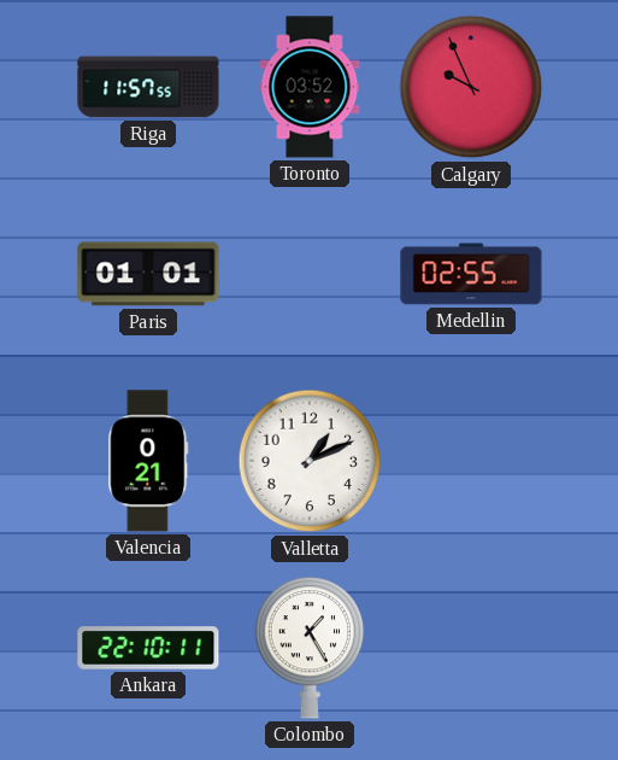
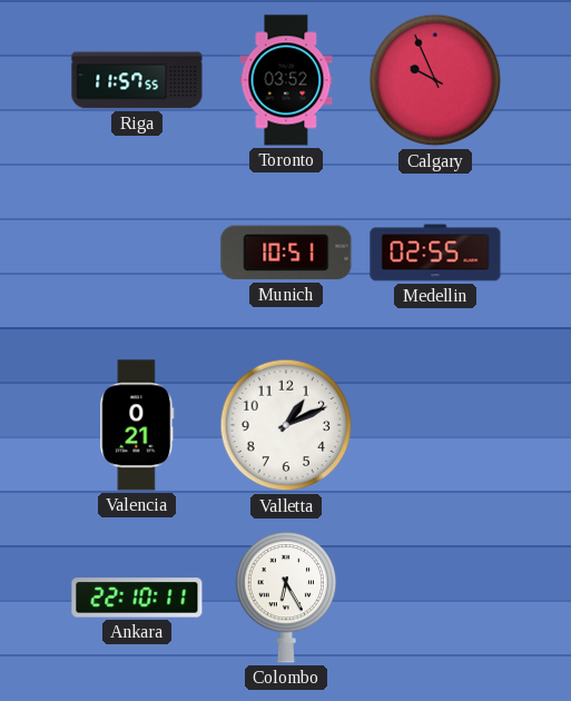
Paris: 01:01 -> none (148, 274)
Munich: none -> 10:51 (286, 253)
Colombo: 1:25 -> 6:25 (286, 598)
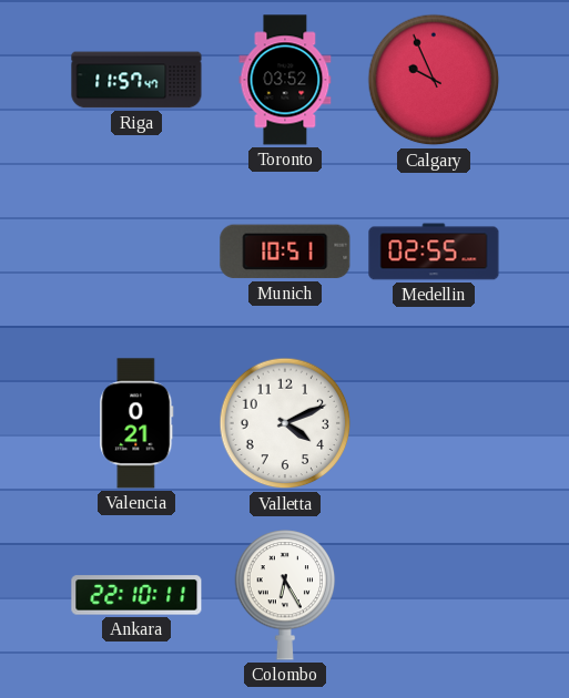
Riga: 11:57:55 -> 11:57:47 (136, 80)
Valletta: 1:11 -> 4:11 (285, 423)
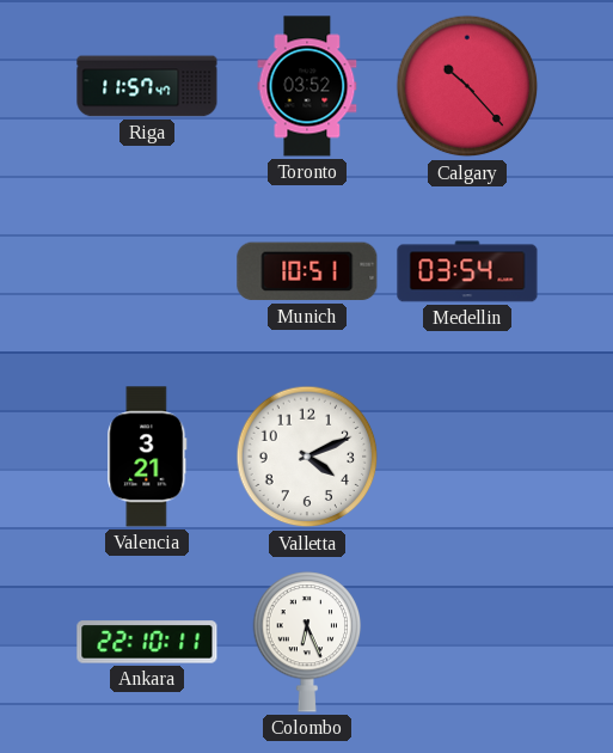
Calgary: 9:56 -> 10:23 (467, 86)
Medellin: 02:55 -> 03:54 (467, 271)
Valencia: 0:21 -> 3:21 (147, 457)
Colombo: 6:25 -> 6:26 (307, 642)
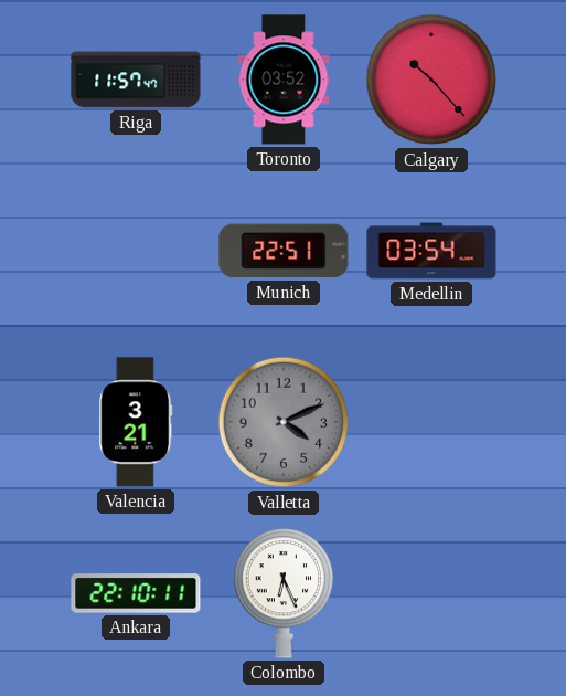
Munich: 10:51 -> 22:51 (284, 251)
Valletta dial: white -> grey (284, 422)
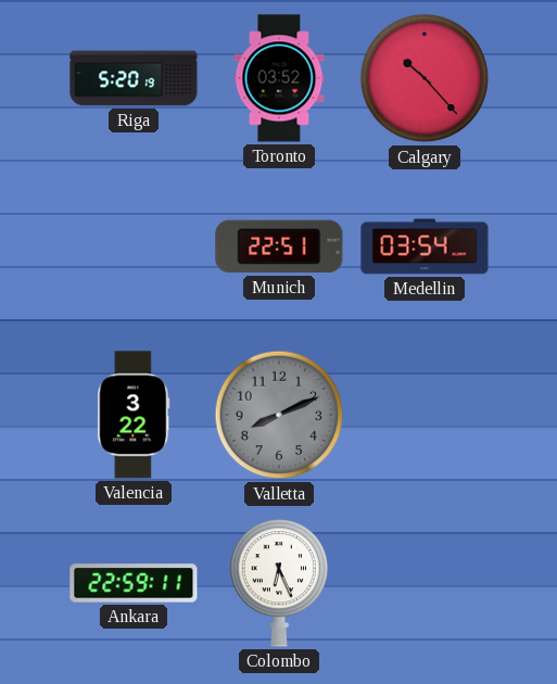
Riga: 11:57 -> 5:20 (134, 78)
Valencia: 3:21 -> 3:22 (134, 415)
Valletta: 4:11 -> 8:11 (279, 415)
Ankara: 22:10 -> 22:59 (134, 583)
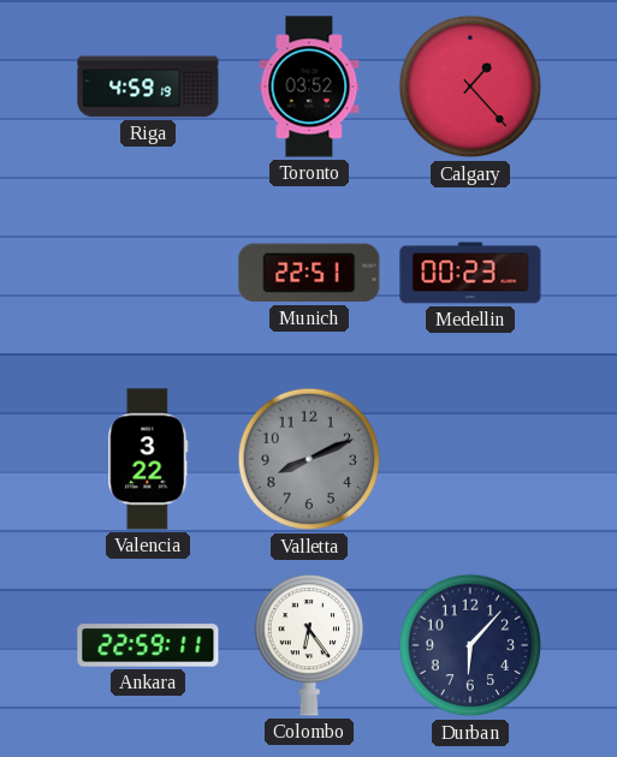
Riga: 5:20 -> 4:59 (148, 87)
Calgary: 10:23 -> 1:23 (470, 87)
Medellin: 03:54 -> 00:23 (470, 273)
Colombo: 6:26 -> 6:24 (309, 645)
Durban: none -> 6:07 (470, 645)
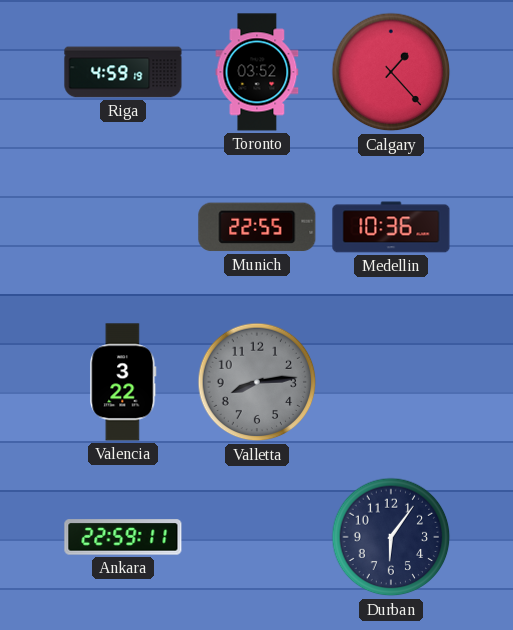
Munich: 22:51 -> 22:55 (257, 227)
Medellin: 00:23 -> 10:36 (391, 227)
Valletta: 8:11 -> 8:14 (257, 382)
Colombo: 6:24 -> none (309, 645)
Durban: 6:07 -> 6:06 (391, 537)
